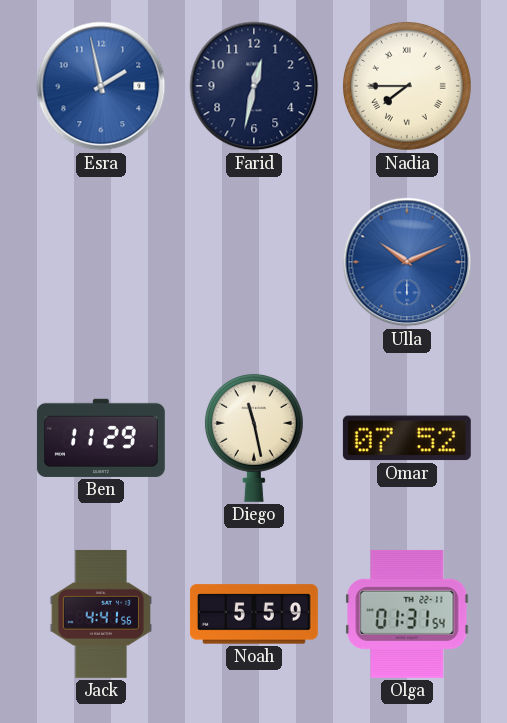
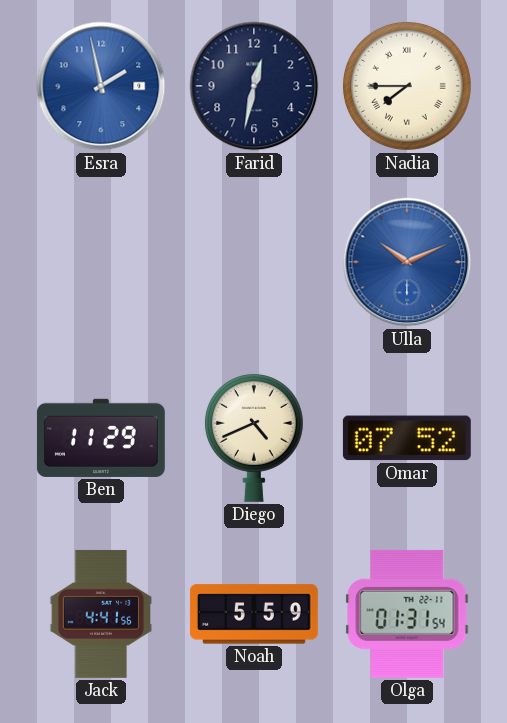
Diego: 11:28 -> 4:41 (254, 437)
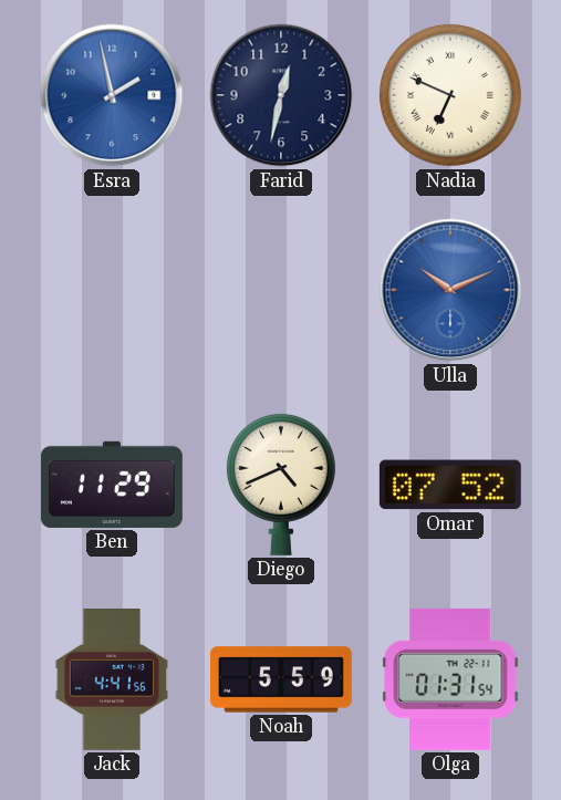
Nadia: 7:45 -> 6:49 (450, 95)
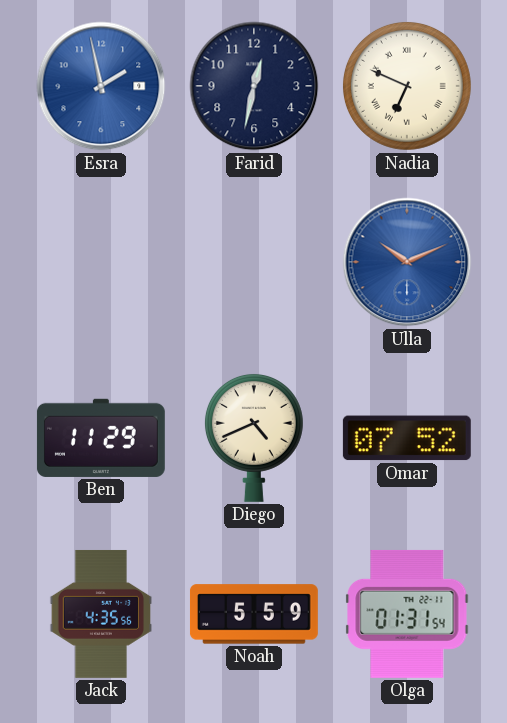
Jack: 4:41 -> 4:35 (100, 614)
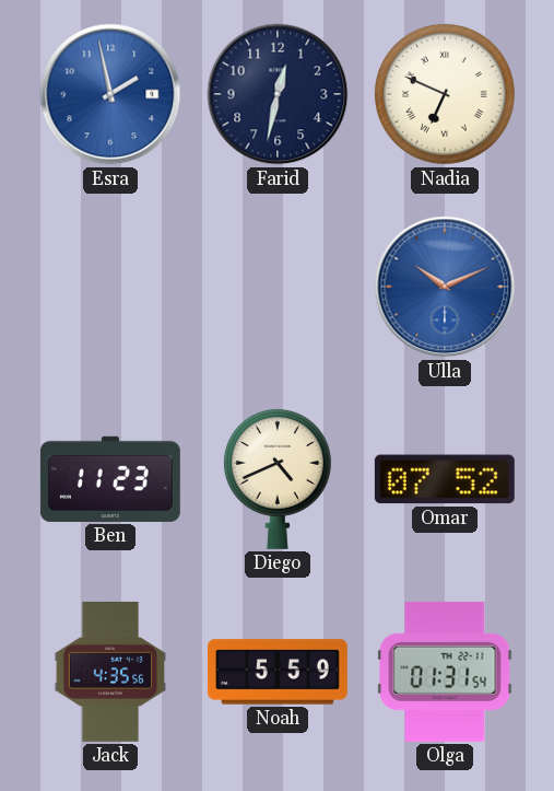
Ben: 11:29 -> 11:23 (110, 479)
